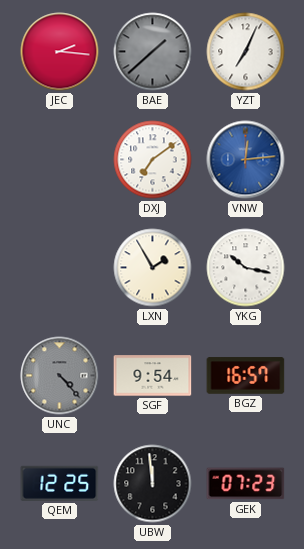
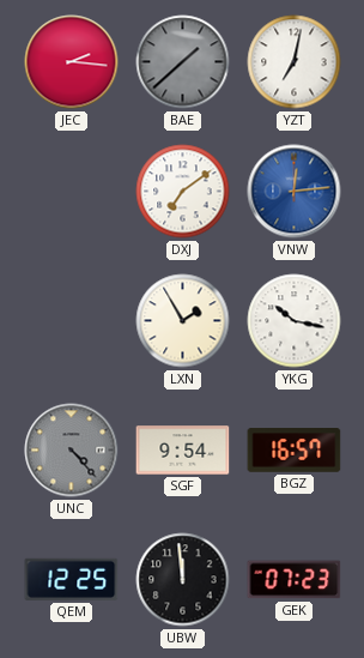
YZT: 7:04 -> 7:02 (295, 62)
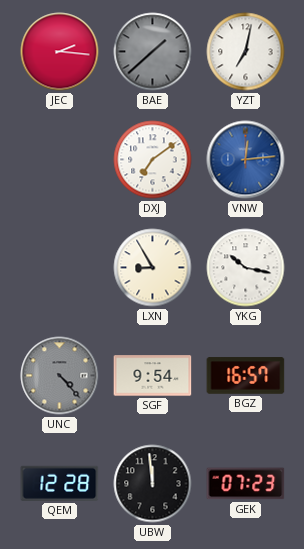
LXN: 1:55 -> 8:55 (153, 268)
QEM: 12:25 -> 12:28 (60, 483)
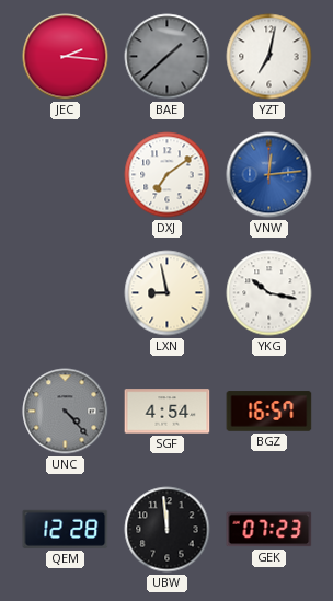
LXN: 8:55 -> 8:58 (168, 293)
SGF: 9:54 -> 4:54 (168, 412)
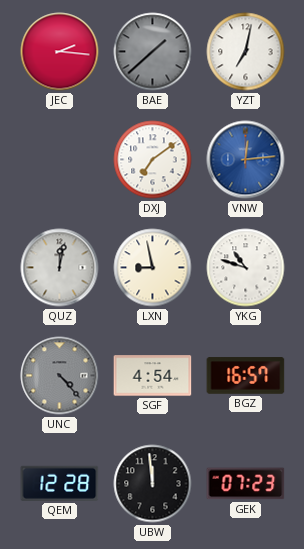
QUZ: none -> 12:02 (60, 268)
YKG: 10:17 -> 10:48 (246, 268)
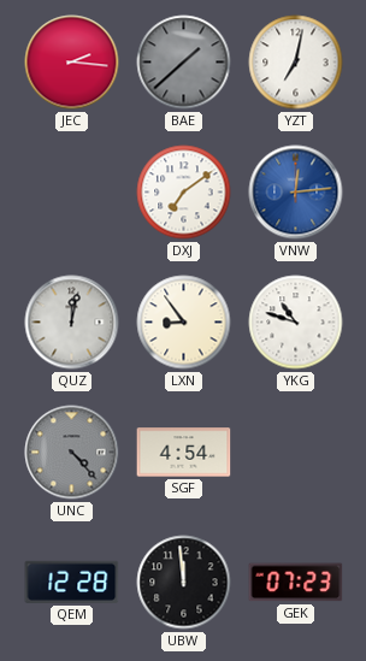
LXN: 8:58 -> 8:54 (184, 323)
BGZ: 16:57 -> none (246, 376)
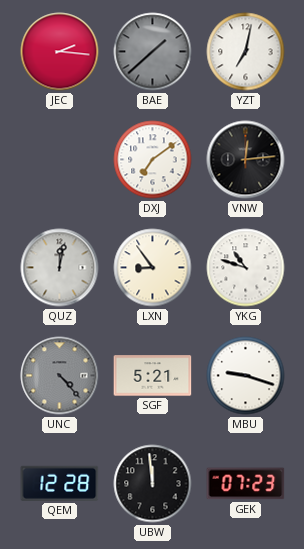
VNW dial: blue -> black (246, 160)
SGF: 4:54 -> 5:21 (153, 376)
MBU: none -> 9:18 (246, 376)
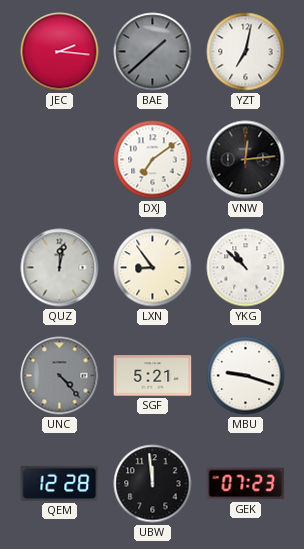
YKG: 10:48 -> 10:52 (246, 268)
